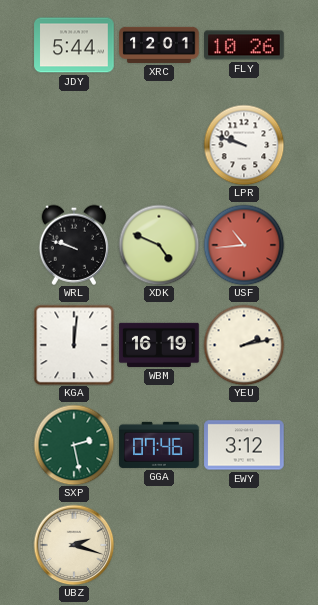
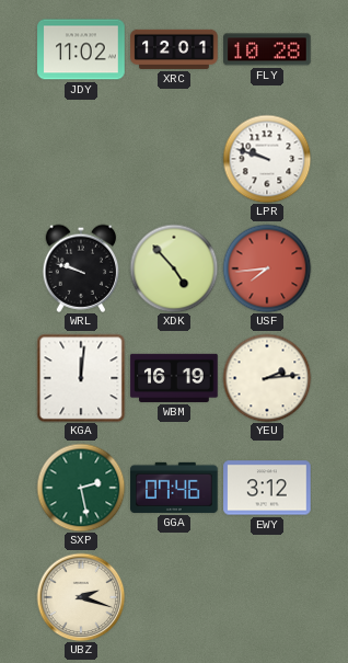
JDY: 5:44 -> 11:02 (81, 49)
FLY: 10:26 -> 10:28 (267, 49)
XDK: 4:49 -> 4:53 (174, 268)
USF: 10:44 -> 7:44 (267, 268)
YEU: 2:13 -> 2:14 (267, 378)
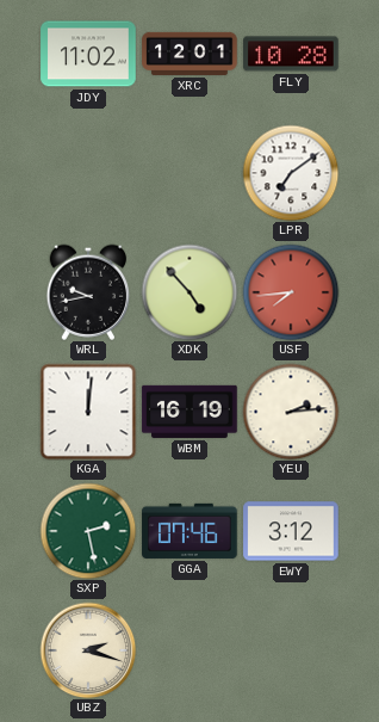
LPR: 9:48 -> 7:09 (291, 173)
WRL: 9:48 -> 9:43 (88, 292)
